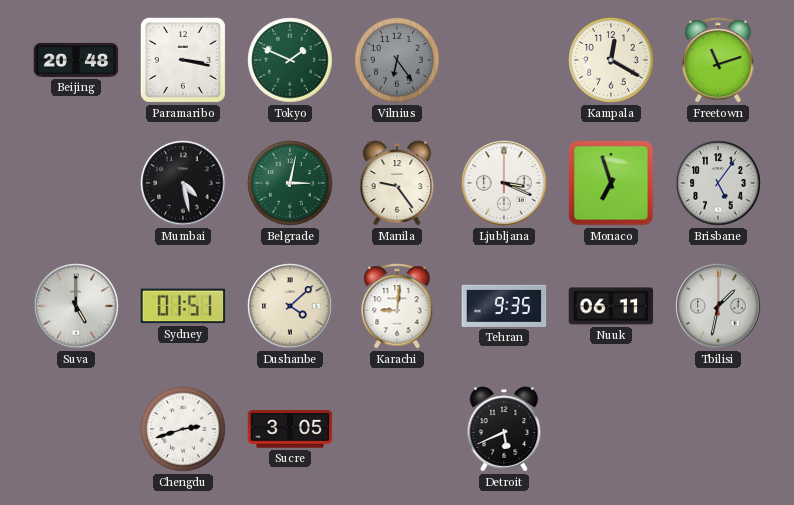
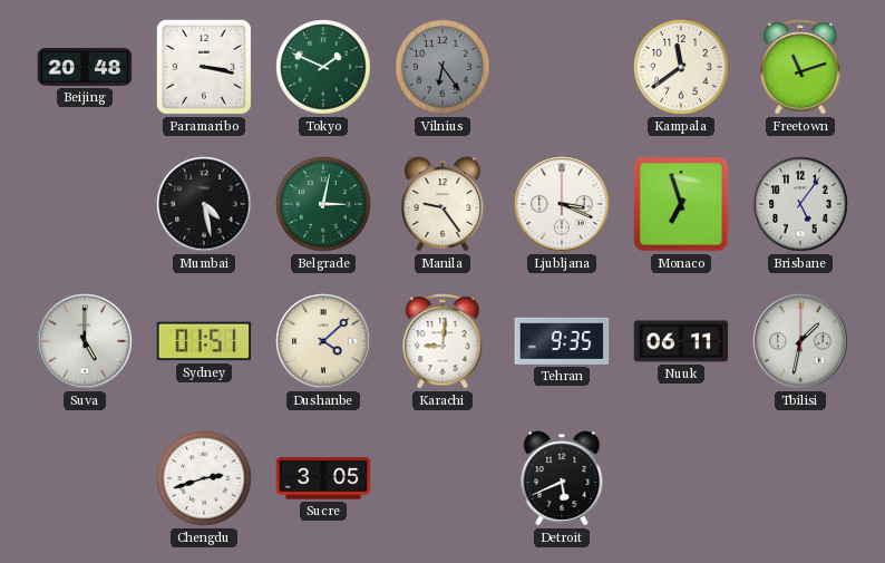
Kampala: 12:20 -> 11:39 (681, 67)
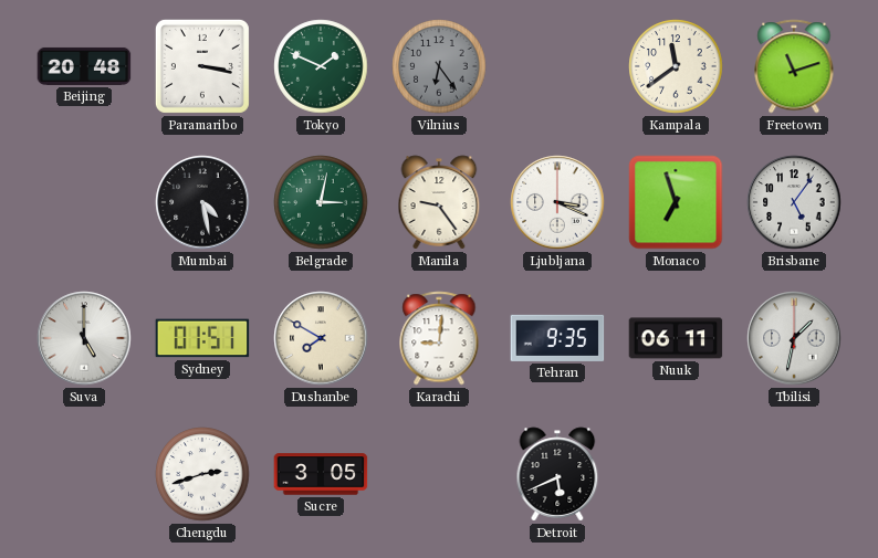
Dushanbe: 4:08 -> 7:50 (321, 338)
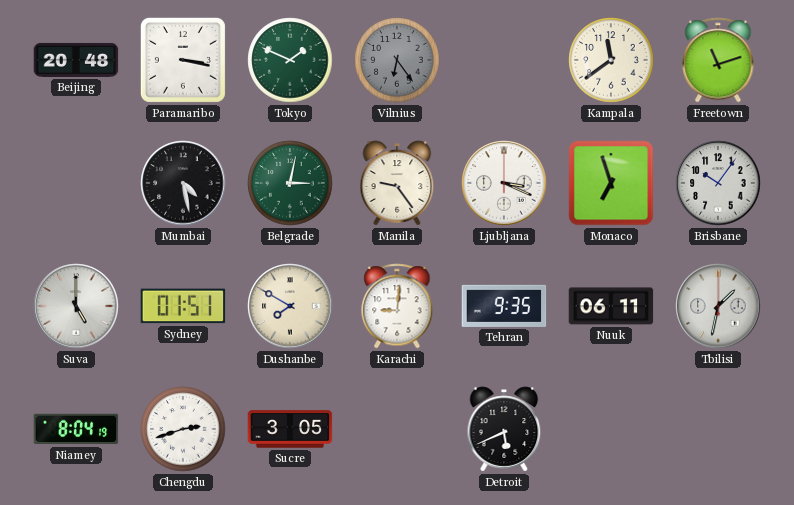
Brisbane: 5:06 -> 10:06 (718, 183)
Niamey: none -> 8:04 (76, 429)
